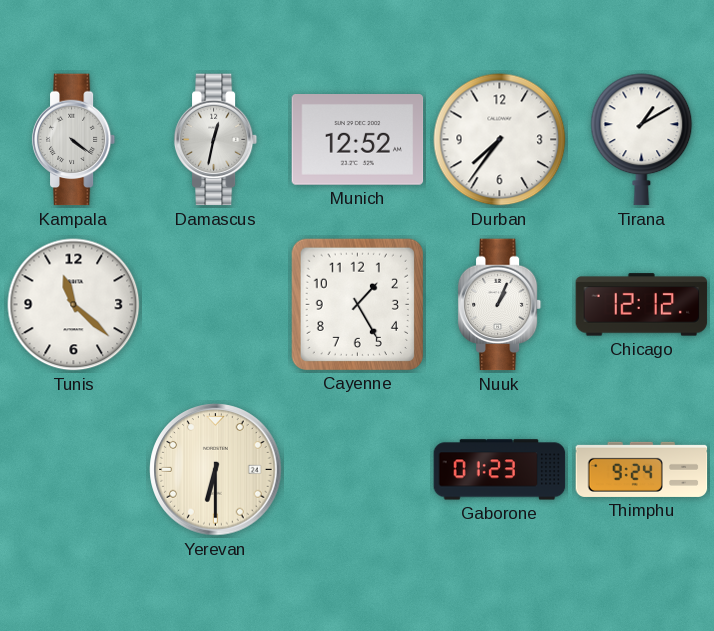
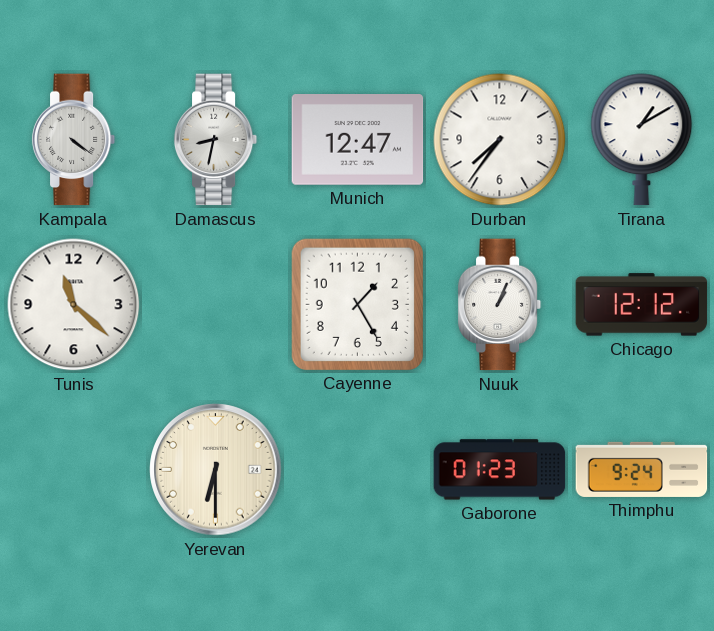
Damascus: 12:32 -> 8:32 (216, 140)
Munich: 12:52 -> 12:47 (358, 140)
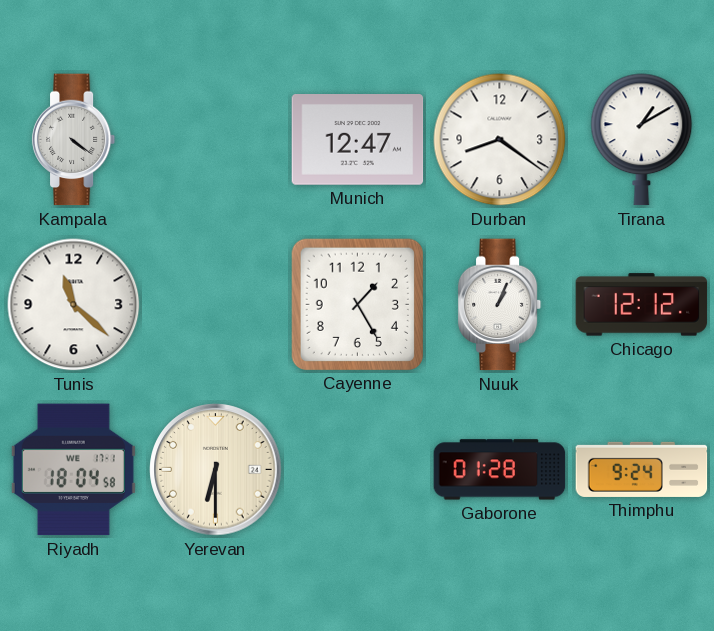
Damascus: 8:32 -> none (216, 140)
Durban: 7:36 -> 8:21 (500, 140)
Riyadh: none -> 18:04 (73, 470)
Gaborone: 01:23 -> 01:28 (500, 470)
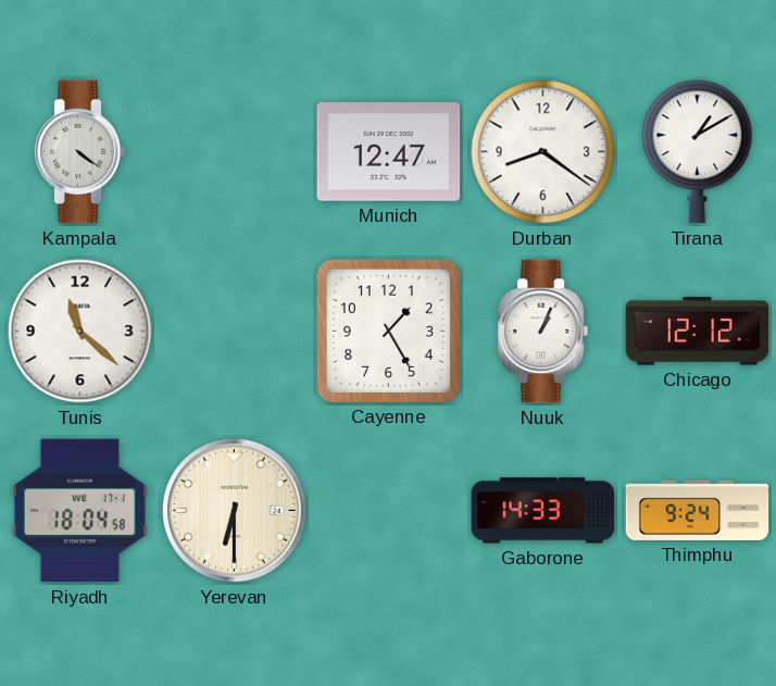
Gaborone: 01:28 -> 14:33 (543, 511)
